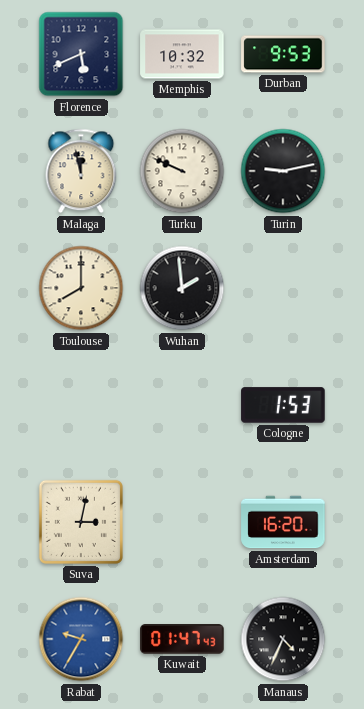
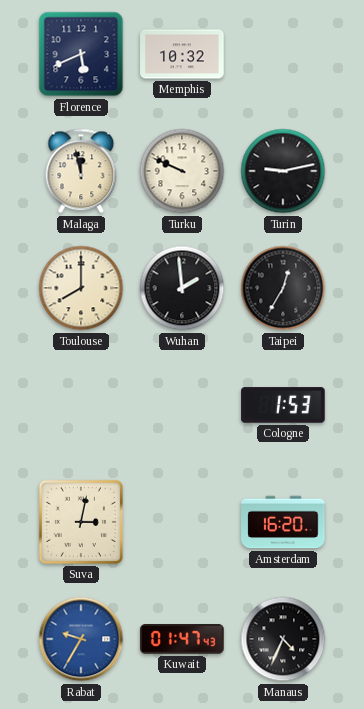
Durban: 9:53 -> none (283, 54)
Taipei: none -> 12:35 (283, 288)
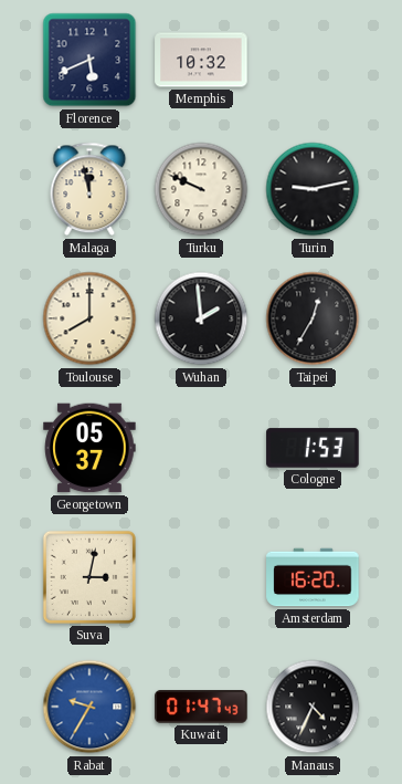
Georgetown: none -> 05:37 (89, 448)
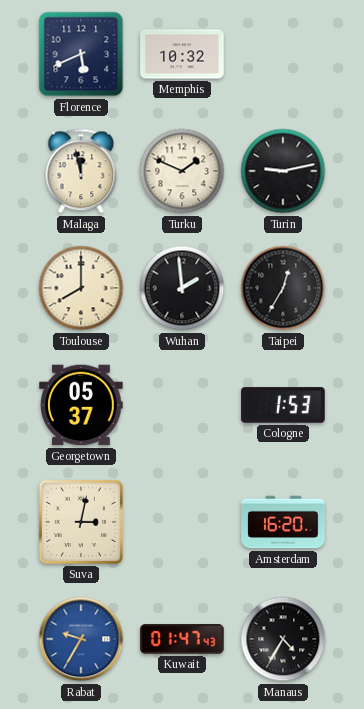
Turku: 9:49 -> 1:49 (182, 171)
Manaus: 4:34 -> 4:35 (283, 639)
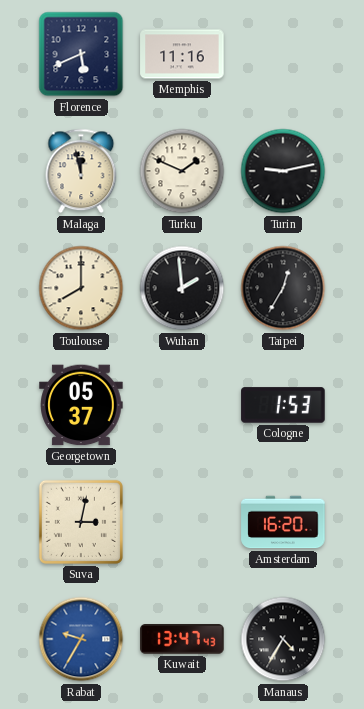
Memphis: 10:32 -> 11:16 (182, 54)
Kuwait: 01:47 -> 13:47 (182, 639)
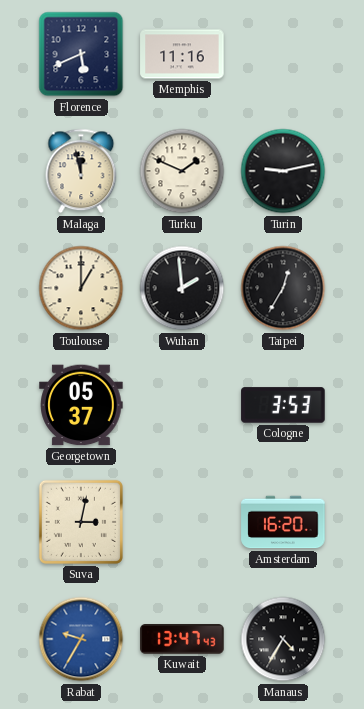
Toulouse: 8:00 -> 1:00 (81, 288)
Cologne: 1:53 -> 3:53 (283, 405)
